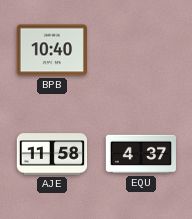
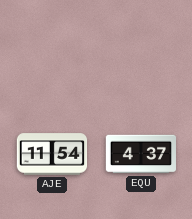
BPB: 10:40 -> none (51, 50)
AJE: 11:58 -> 11:54 (52, 154)
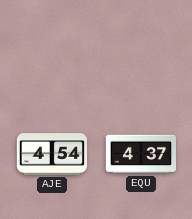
AJE: 11:54 -> 4:54 (52, 154)
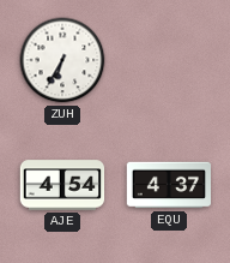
ZUH: none -> 6:35 (62, 60)
